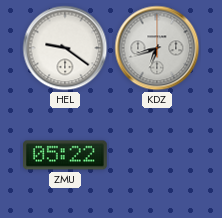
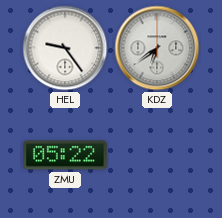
HEL: 9:21 -> 9:24 (65, 48)
KDZ: 6:42 -> 6:39 (157, 48)
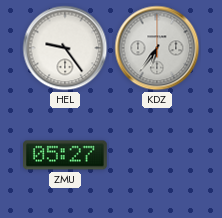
KDZ: 6:39 -> 6:36 (157, 48)
ZMU: 05:22 -> 05:27 (66, 155)
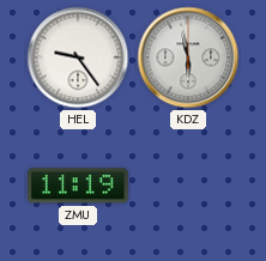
KDZ: 6:36 -> 5:58 (188, 57)
ZMU: 05:27 -> 11:19 (79, 186)
